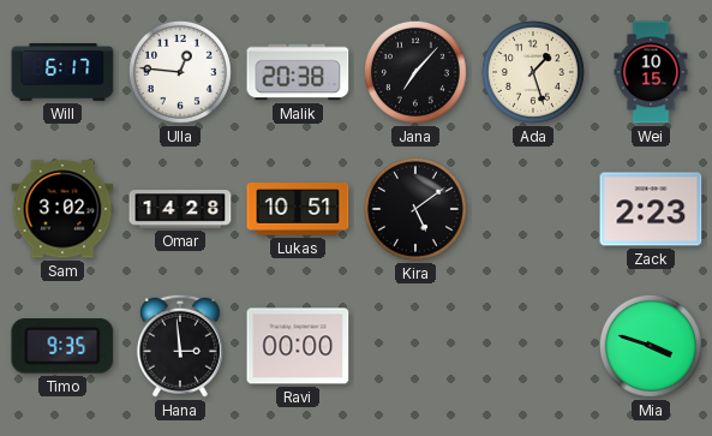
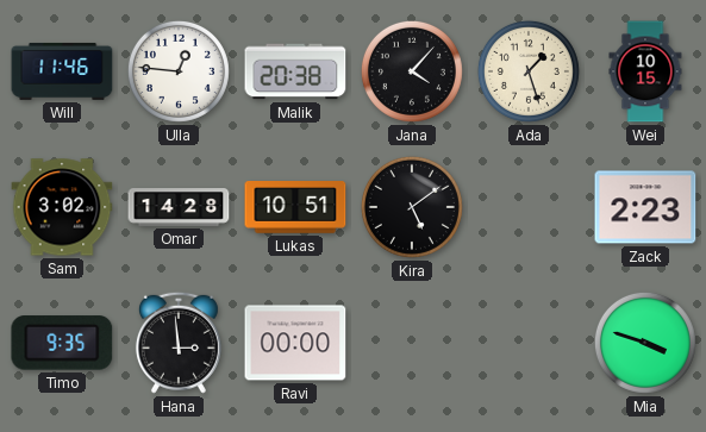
Will: 6:17 -> 11:46 (62, 71)
Jana: 7:07 -> 4:07 (412, 71)
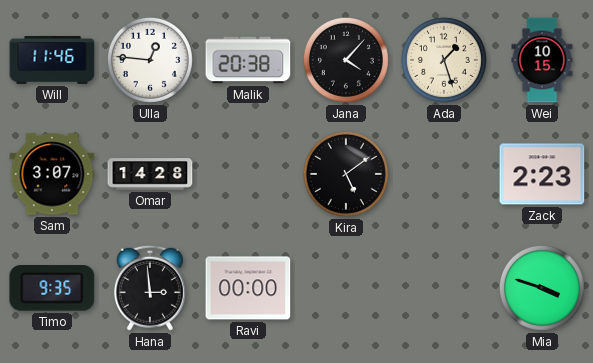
Sam: 3:02 -> 3:07 (52, 174)
Lukas: 10:51 -> none (295, 208)
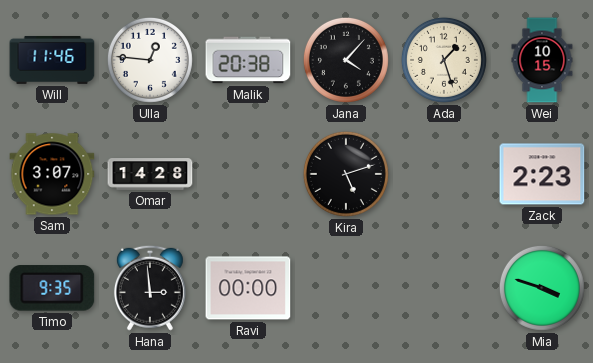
Kira: 5:09 -> 5:12 (346, 174)
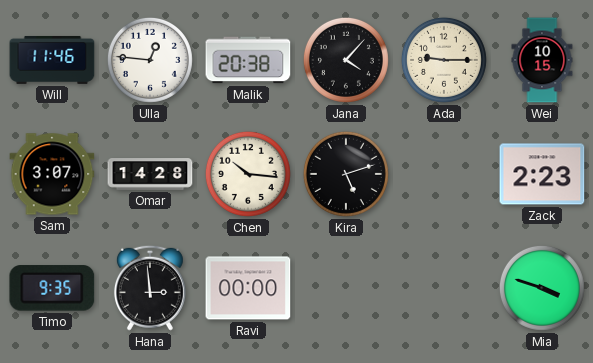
Ada: 1:27 -> 9:15 (444, 60)
Chen: none -> 10:16 (248, 174)
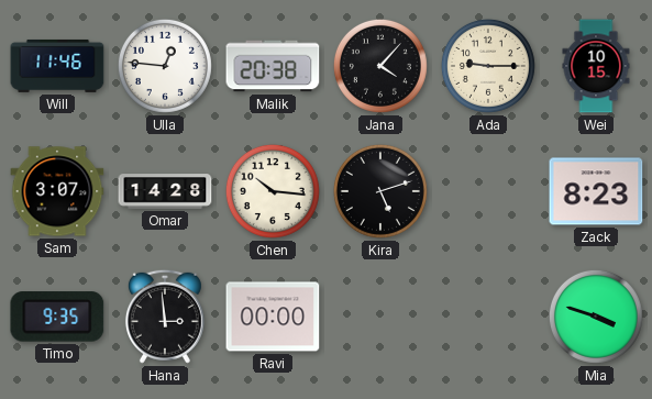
Zack: 2:23 -> 8:23 (596, 191)
